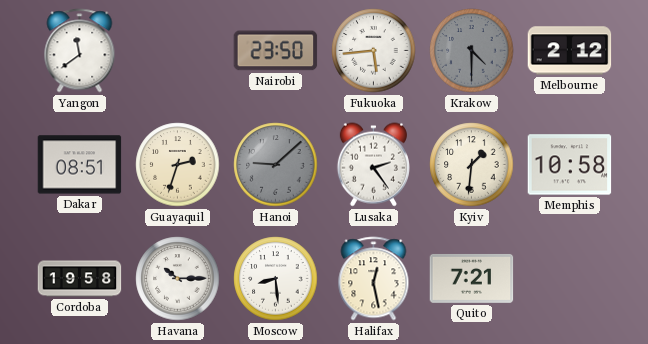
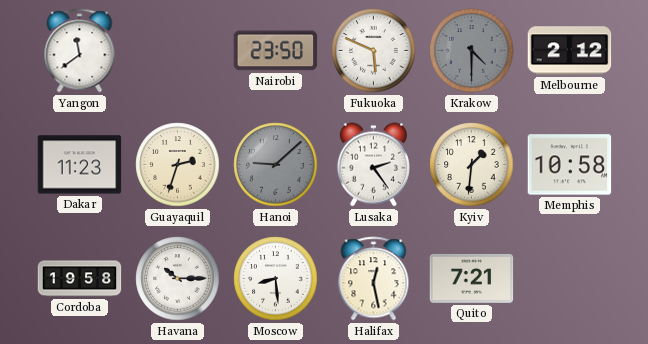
Fukuoka: 5:44 -> 5:49 (374, 51)
Dakar: 08:51 -> 11:23 (80, 165)
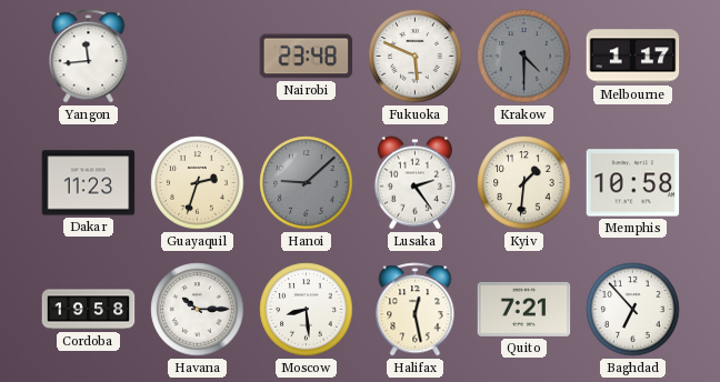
Yangon: 11:39 -> 11:44 (89, 57)
Nairobi: 23:50 -> 23:48 (307, 57)
Melbourne: 2:12 -> 1:17 (633, 57)
Baghdad: none -> 6:53 (633, 310)
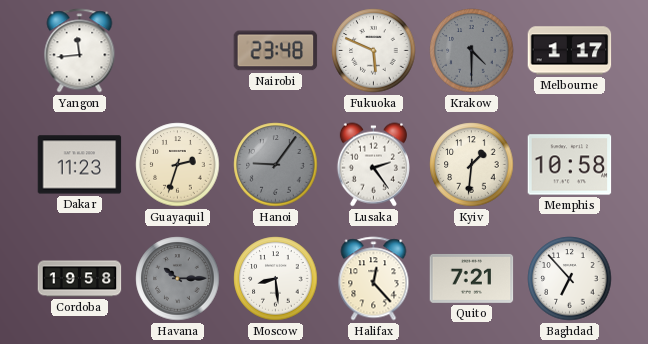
Hanoi: 9:08 -> 9:06 (276, 165)
Havana dial: white -> grey (178, 279)
Halifax: 12:28 -> 12:23 (374, 279)
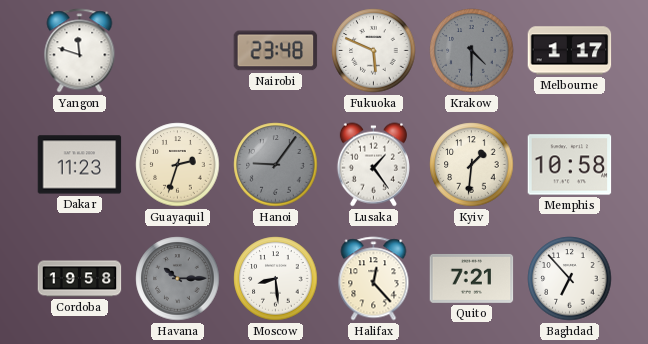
Yangon: 11:44 -> 11:48 (80, 51)
Lusaka: 2:24 -> 1:24 (373, 165)
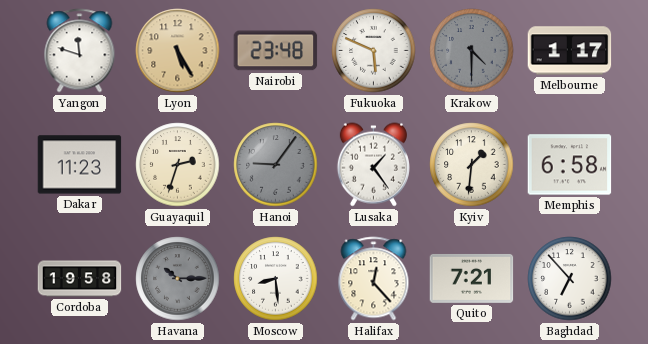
Lyon: none -> 5:25 (178, 51)
Memphis: 10:58 -> 6:58 (570, 165)
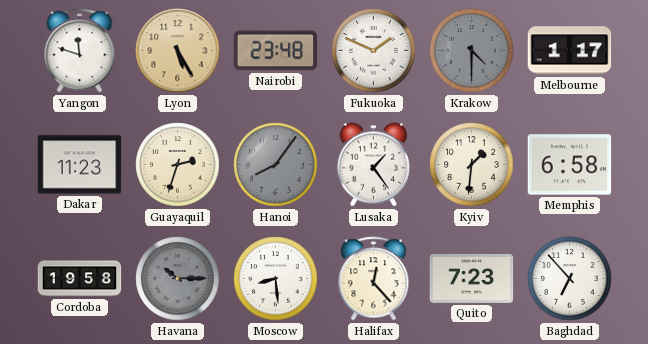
Fukuoka: 5:49 -> 1:49 (374, 51)
Hanoi: 9:06 -> 8:06 (276, 165)
Quito: 7:21 -> 7:23 (472, 278)
